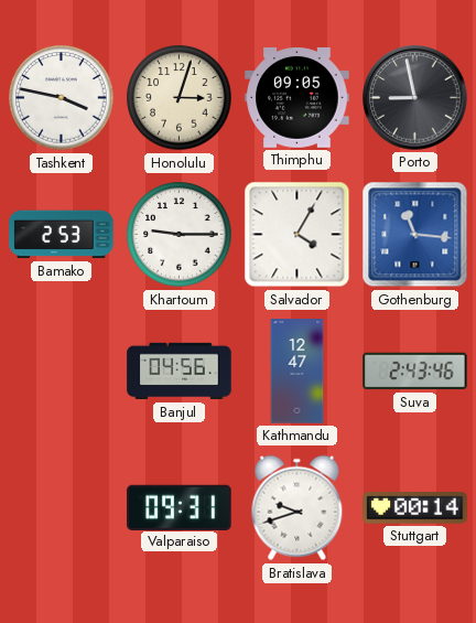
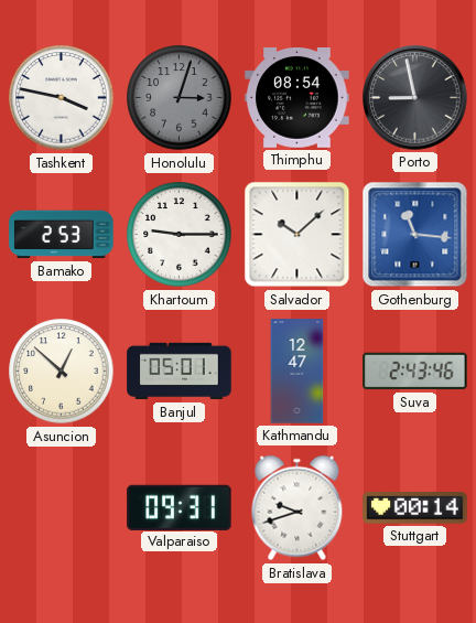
Honolulu dial: cream -> grey (180, 98)
Thimphu: 09:05 -> 08:54 (297, 98)
Salvador: 4:05 -> 10:08 (297, 235)
Asuncion: none -> 12:52 (62, 372)
Banjul: 04:56 -> 05:01 (180, 372)
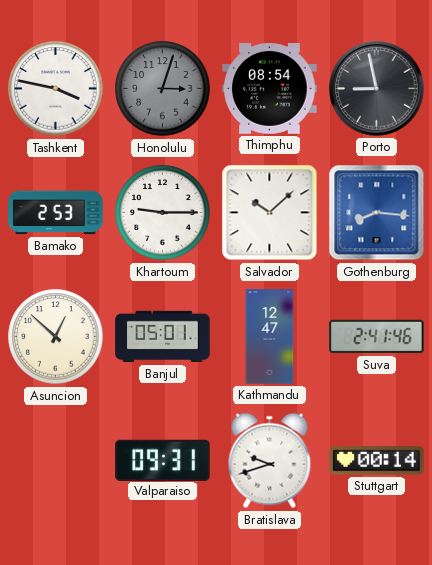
Gothenburg: 11:16 -> 8:16 (377, 213)
Suva: 2:43 -> 2:41 (377, 337)
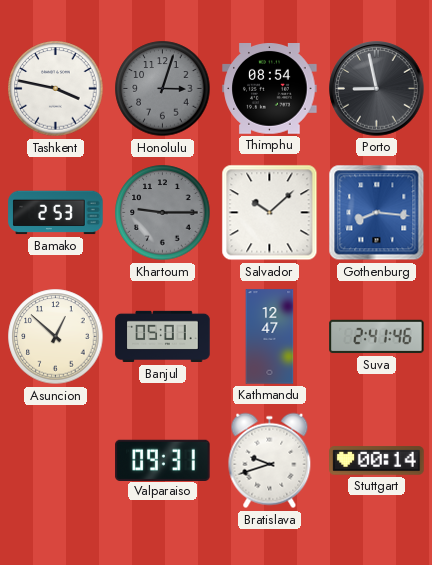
Khartoum dial: white -> grey (163, 213)
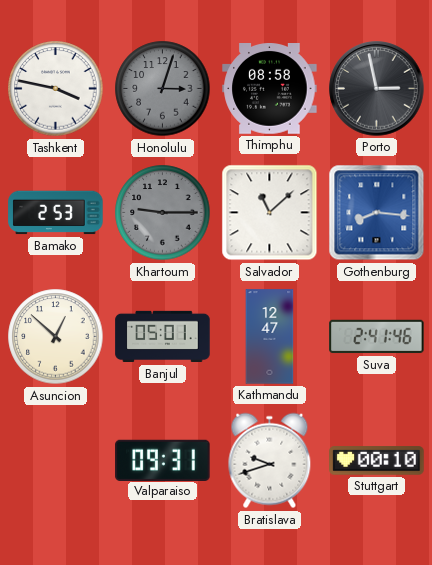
Thimphu: 08:54 -> 08:58 (270, 89)
Porto: 8:58 -> 2:58 (377, 89)
Salvador: 10:08 -> 11:08 (270, 213)
Stuttgart: 00:14 -> 00:10 (377, 461)
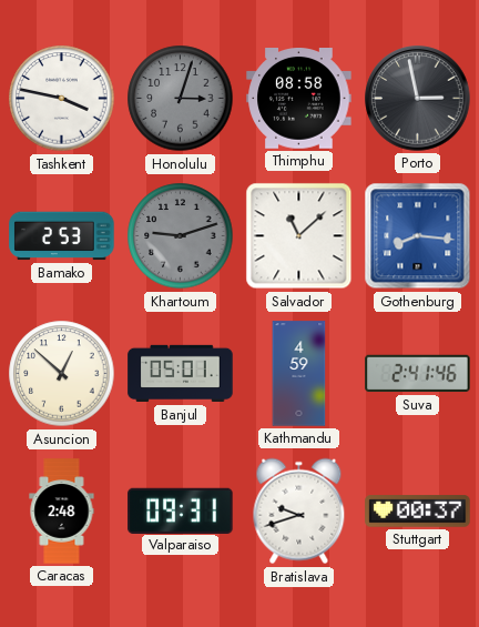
Khartoum: 9:15 -> 9:12 (181, 236)
Kathmandu: 12:47 -> 4:59 (299, 374)
Caracas: none -> 2:48 (62, 512)
Stuttgart: 00:10 -> 00:37 (418, 512)
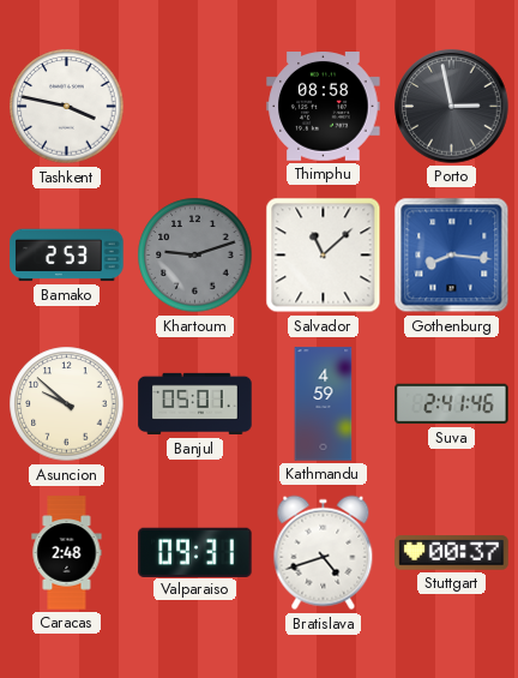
Honolulu: 3:03 -> none (181, 99)
Asuncion: 12:52 -> 9:52 (67, 404)
Bratislava: 9:42 -> 4:42 (324, 553)
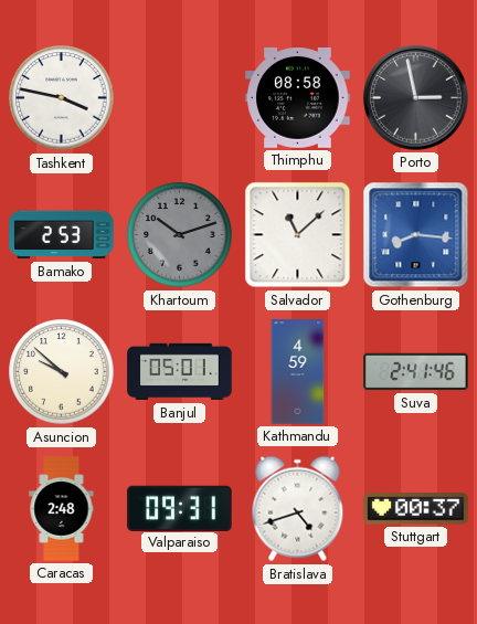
Khartoum: 9:12 -> 10:12 (180, 235)
